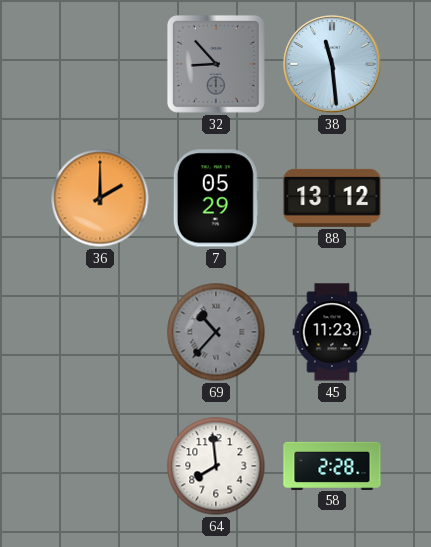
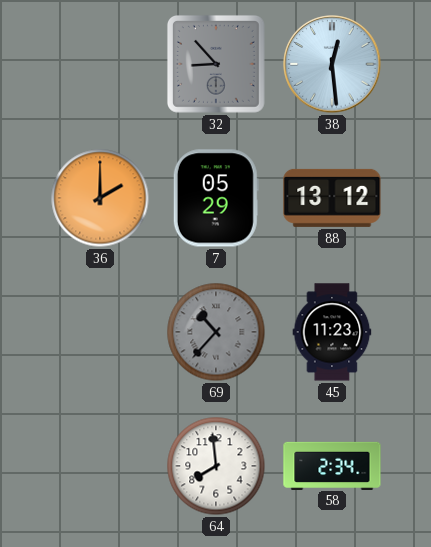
38: 11:29 -> 12:29 (332, 64)
58: 2:28 -> 2:34 (332, 465)
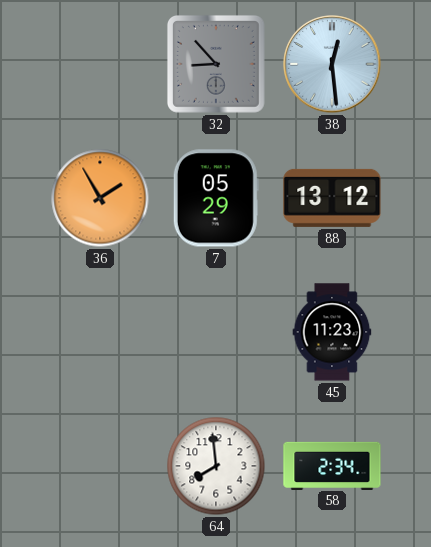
36: 2:00 -> 1:55 (100, 198)
69: 10:37 -> none (216, 332)
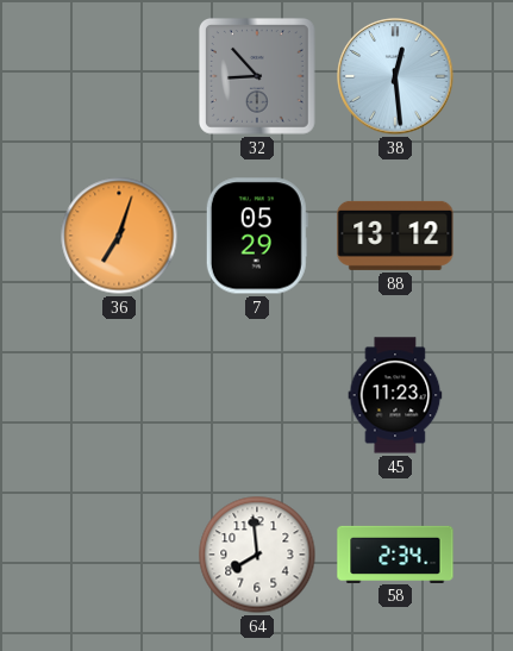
36: 1:55 -> 7:03 (119, 236)
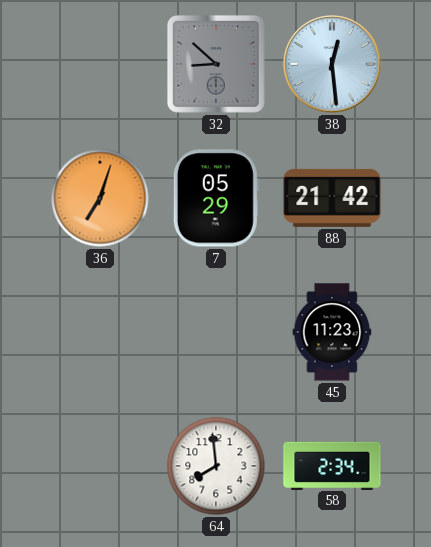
32: 8:53 -> 8:52 (216, 64)
88: 13:12 -> 21:42 (332, 198)
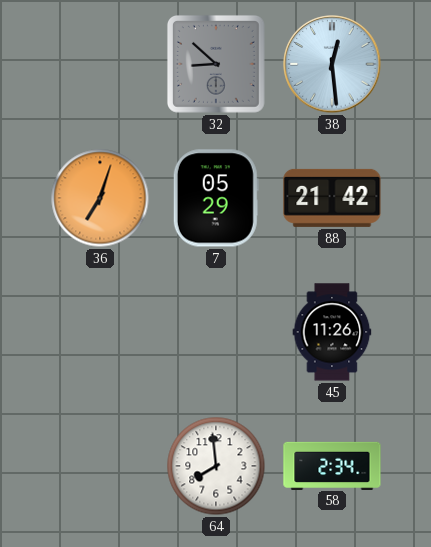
45: 11:23 -> 11:26 (332, 332)
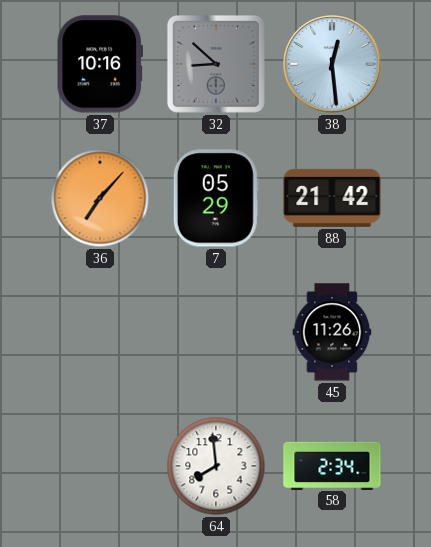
37: none -> 10:16 (100, 64)
36: 7:03 -> 7:07 (100, 198)
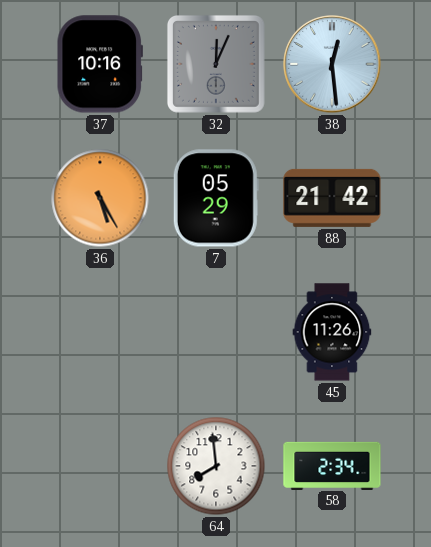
32: 8:52 -> 12:04 (216, 64)
36: 7:07 -> 5:25 (100, 198)
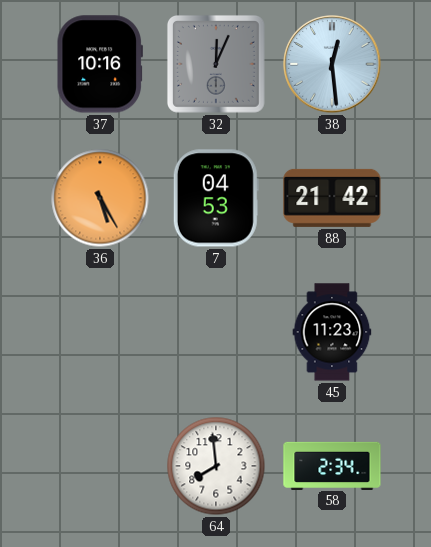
7: 05:29 -> 04:53 (216, 198)
45: 11:26 -> 11:23 (332, 332)
